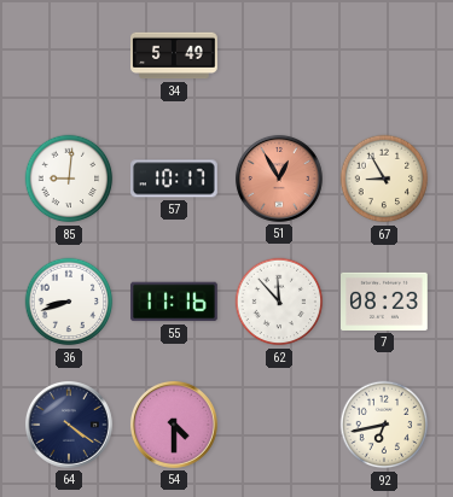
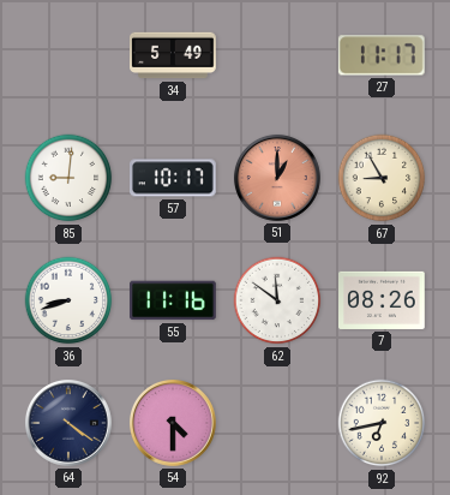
27: none -> 11:17 (382, 55)
51: 12:55 -> 1:00 (277, 178)
62: 11:53 -> 11:51 (277, 300)
7: 08:23 -> 08:26 (383, 300)
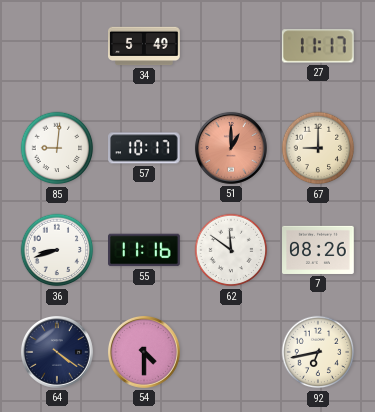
67: 8:55 -> 9:00 (318, 148)
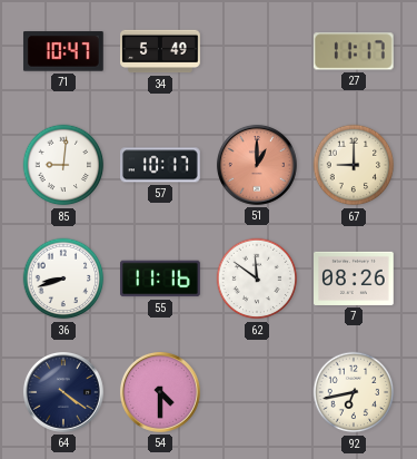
71: none -> 10:47 (63, 51)
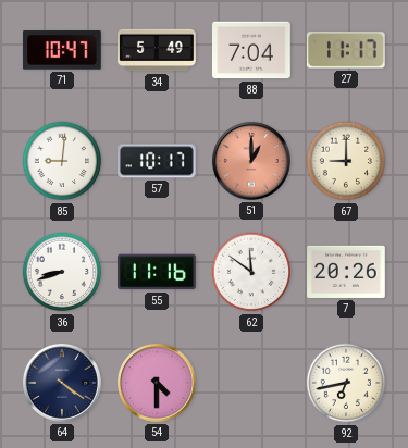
88: none -> 7:04 (252, 50)
7: 08:26 -> 20:26 (347, 272)
